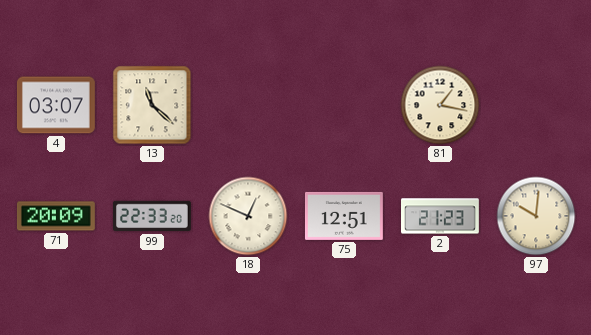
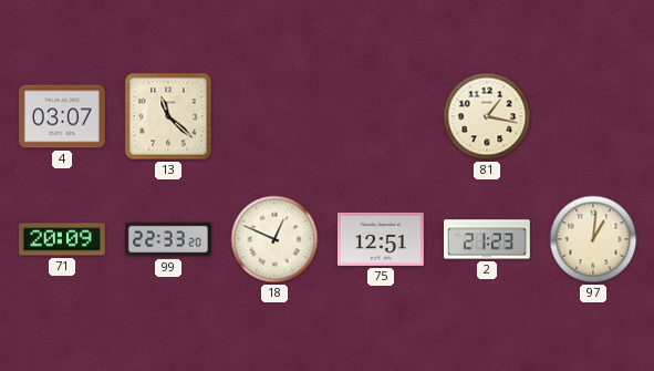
97: 10:01 -> 1:01 (593, 239)
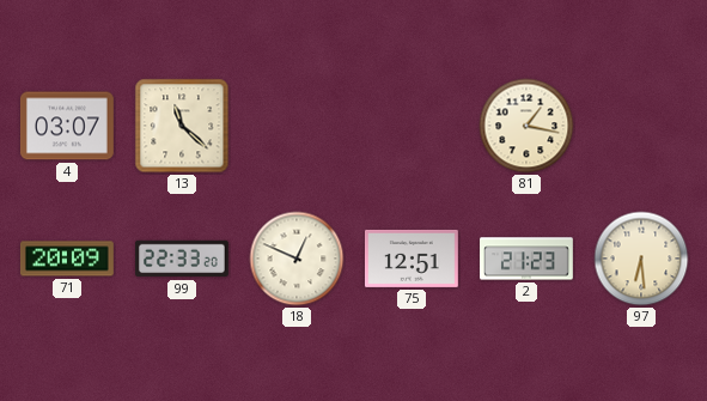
97: 1:01 -> 6:29 (641, 259)
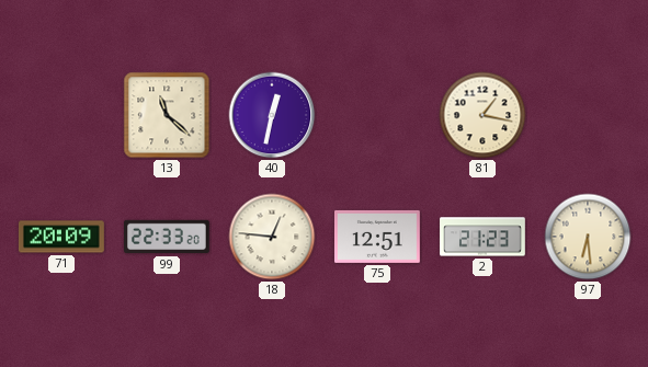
4: 03:07 -> none (67, 126)
40: none -> 12:32 (272, 115)
18: 12:49 -> 12:46 (272, 237)
